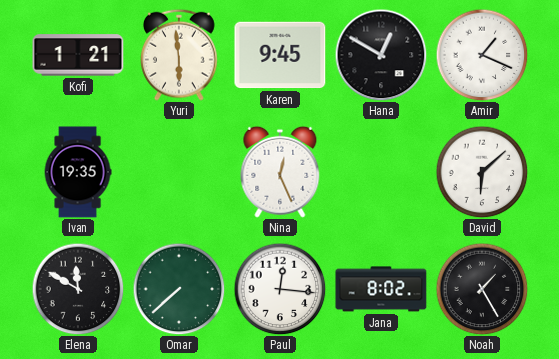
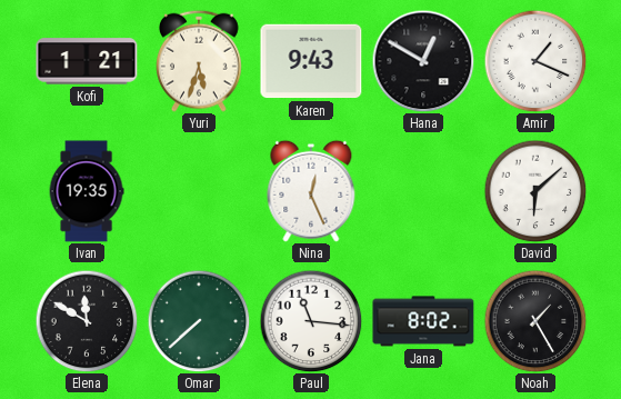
Yuri: 5:59 -> 5:33 (200, 61)
Karen: 9:45 -> 9:43 (311, 61)
Paul: 12:16 -> 11:16 (311, 321)
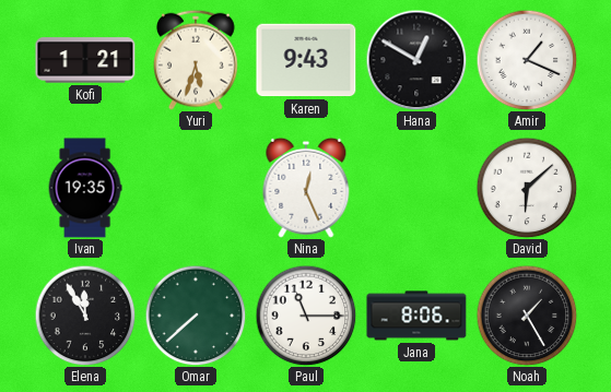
Elena: 11:50 -> 11:55 (85, 316)
Paul: 11:16 -> 11:15 (306, 316)
Jana: 8:02 -> 8:06 (416, 316)
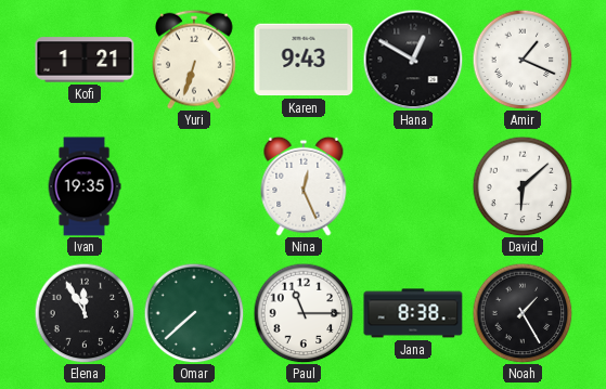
Yuri: 5:33 -> 6:33 (195, 60)
Jana: 8:06 -> 8:38 (413, 313)
